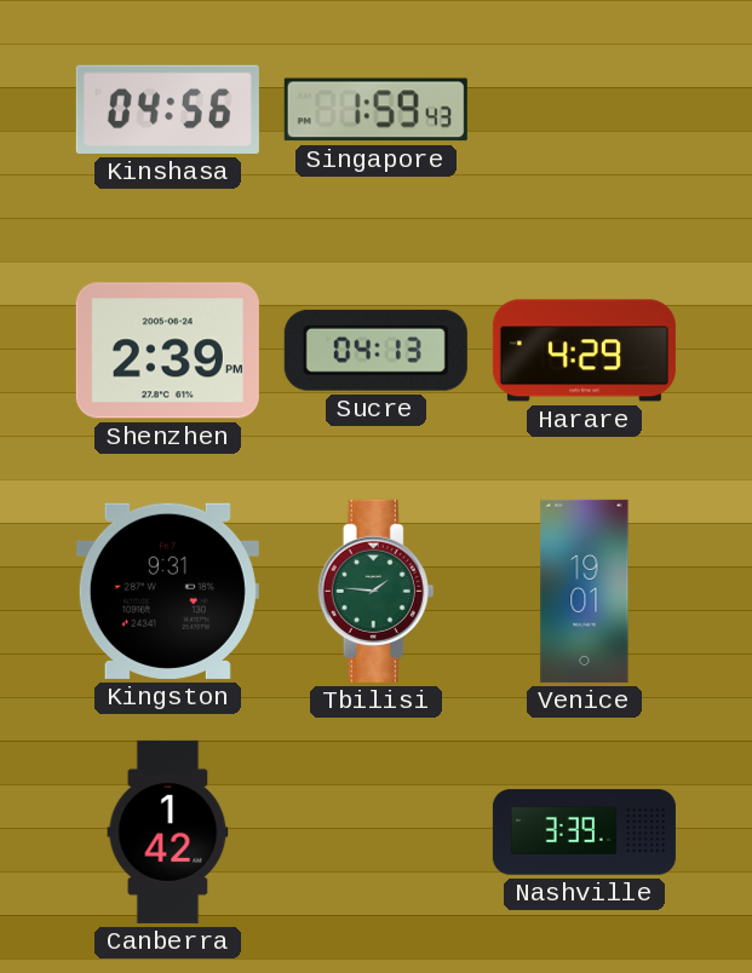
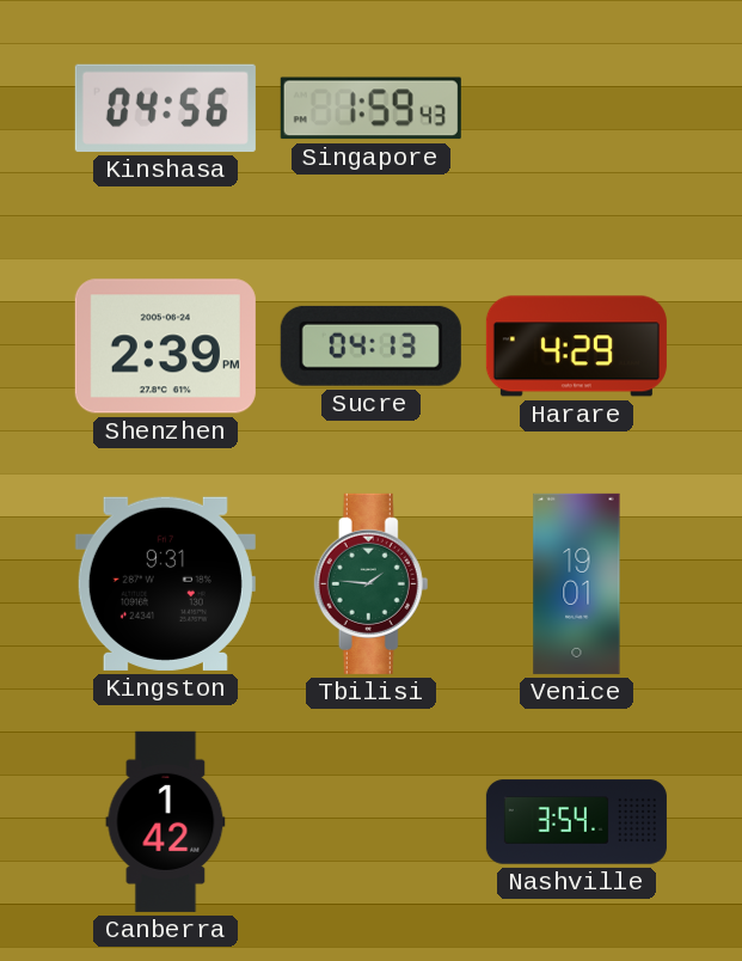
Nashville: 3:39 -> 3:54 (576, 822)
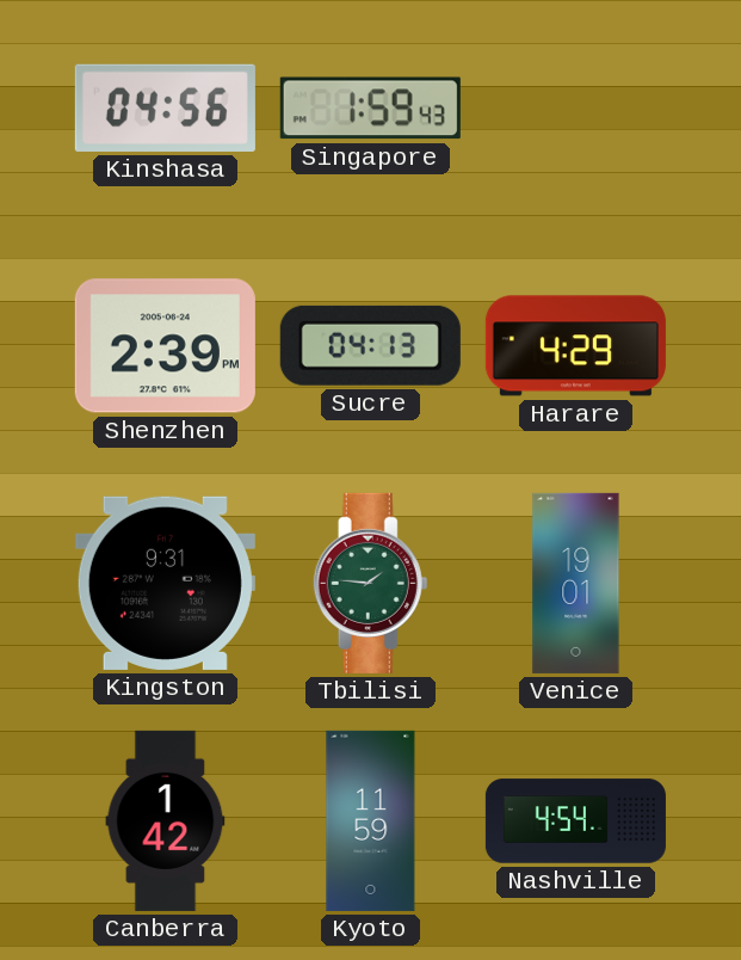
Kyoto: none -> 11:59 (371, 820)
Nashville: 3:54 -> 4:54 (575, 821)
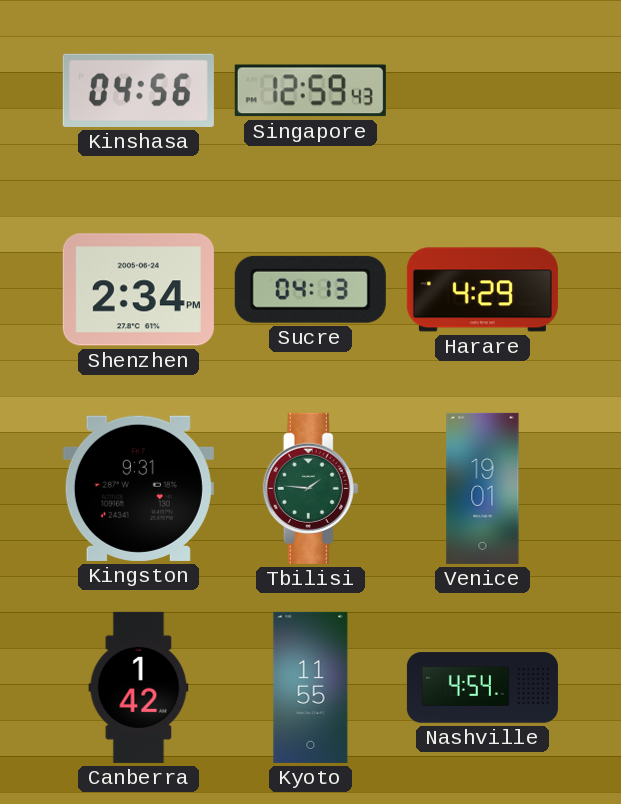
Singapore: 1:59 -> 12:59 (310, 91)
Shenzhen: 2:39 -> 2:34 (138, 290)
Kyoto: 11:59 -> 11:55 (311, 687)
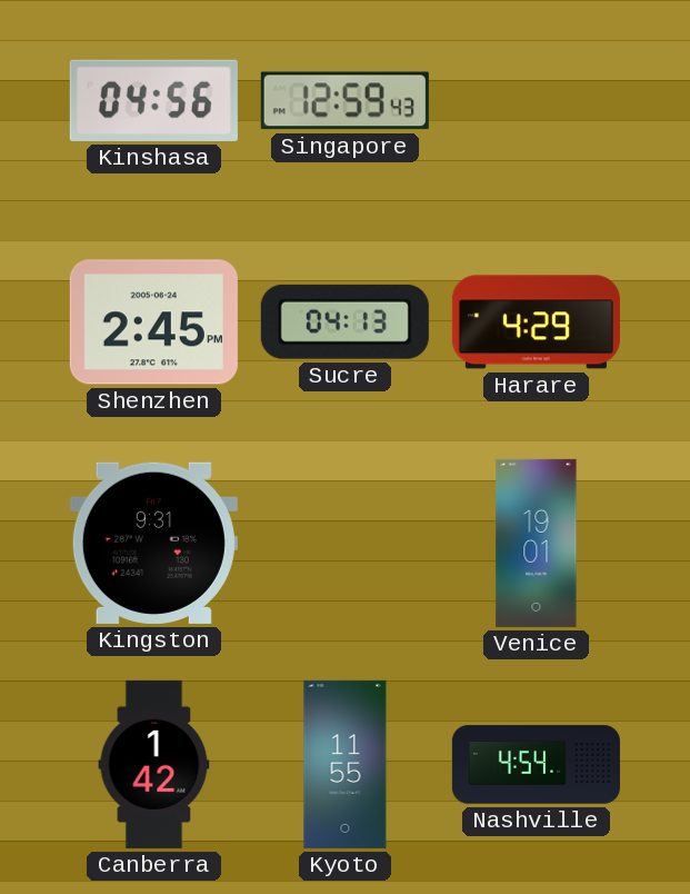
Shenzhen: 2:34 -> 2:45 (153, 322)
Tbilisi: 1:46 -> none (311, 488)
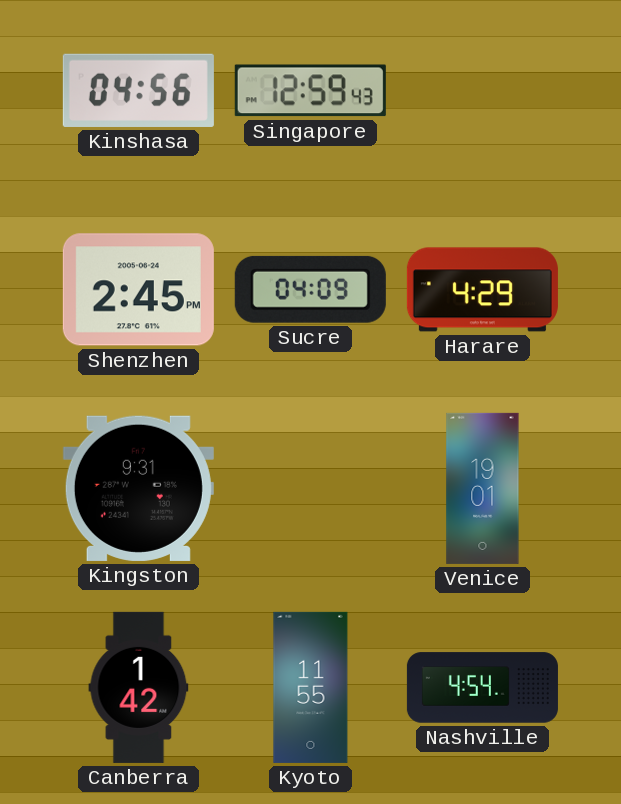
Sucre: 04:13 -> 04:09 (310, 289)
